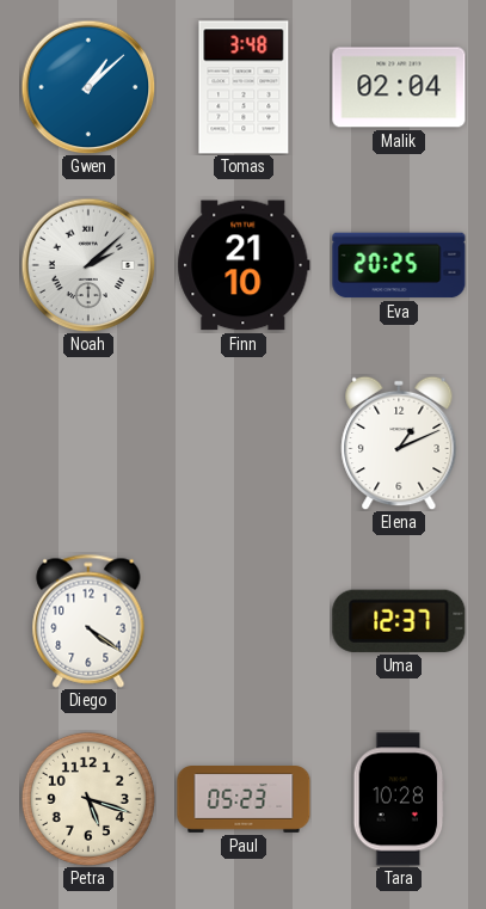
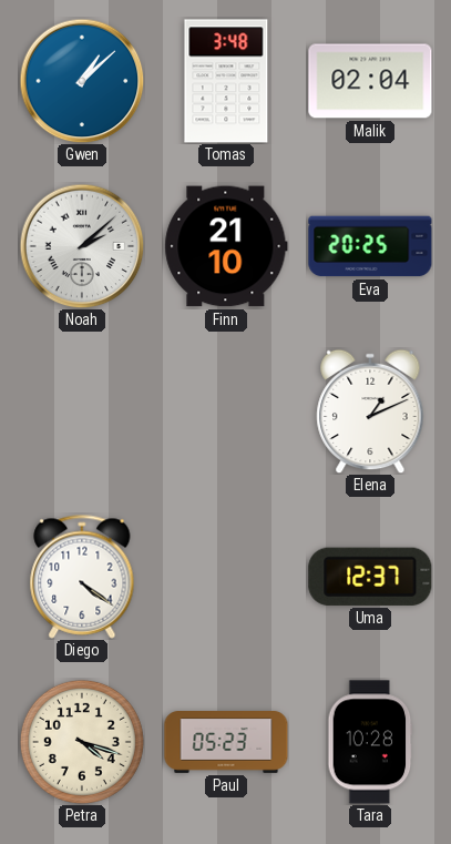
Petra: 5:18 -> 4:18 (82, 742)
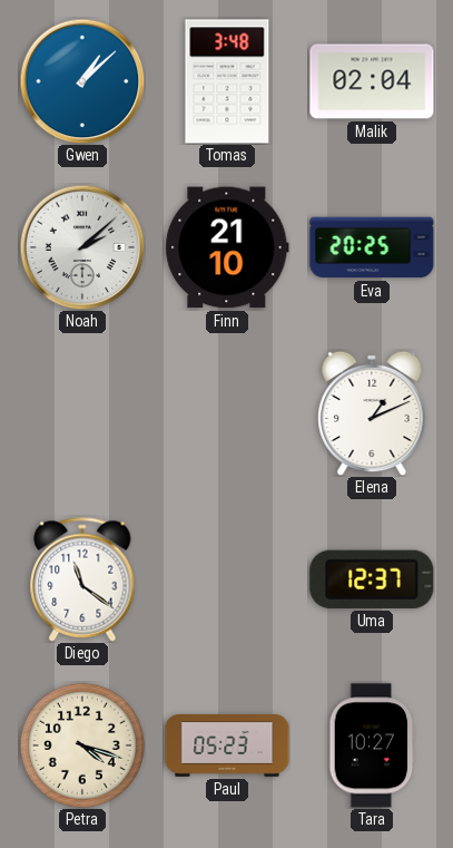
Diego: 4:21 -> 11:21 (82, 579)
Tara: 10:28 -> 10:27 (372, 745)
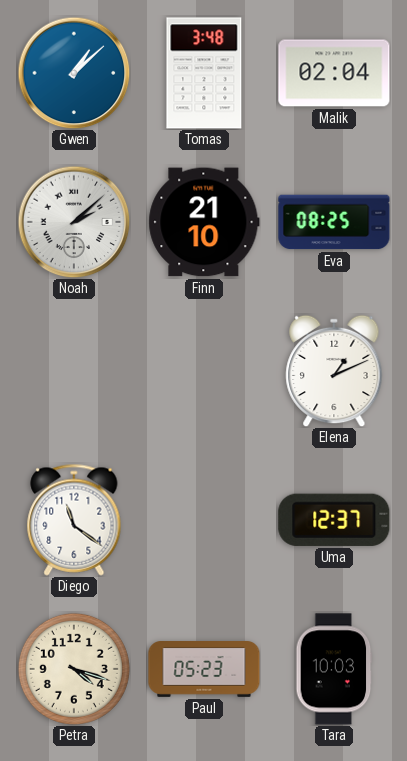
Eva: 20:25 -> 08:25 (334, 222)
Tara: 10:27 -> 10:03 (334, 669)
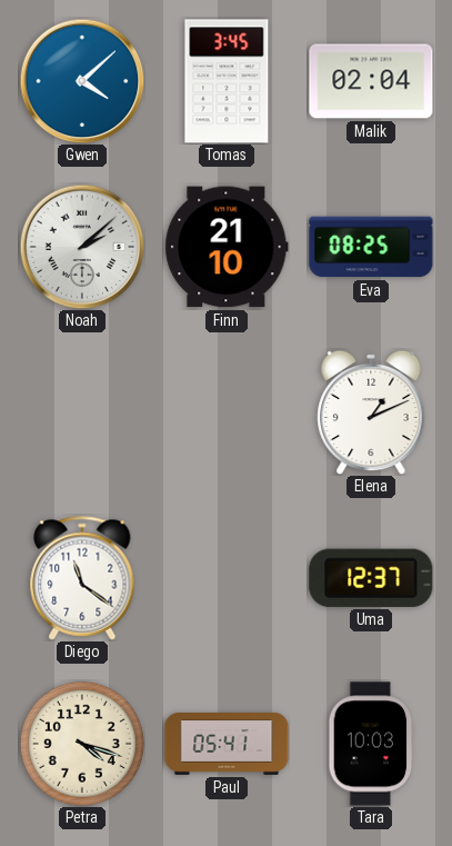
Gwen: 1:08 -> 4:08 (82, 81)
Tomas: 3:48 -> 3:45 (227, 81)
Paul: 05:23 -> 05:41 (227, 745)
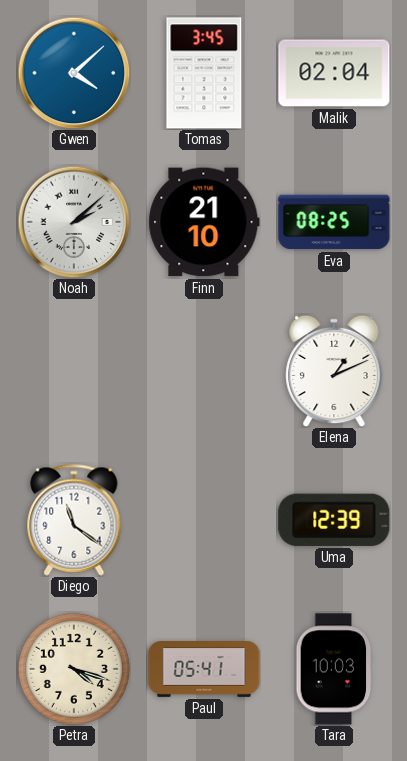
Uma: 12:37 -> 12:39 (334, 520)
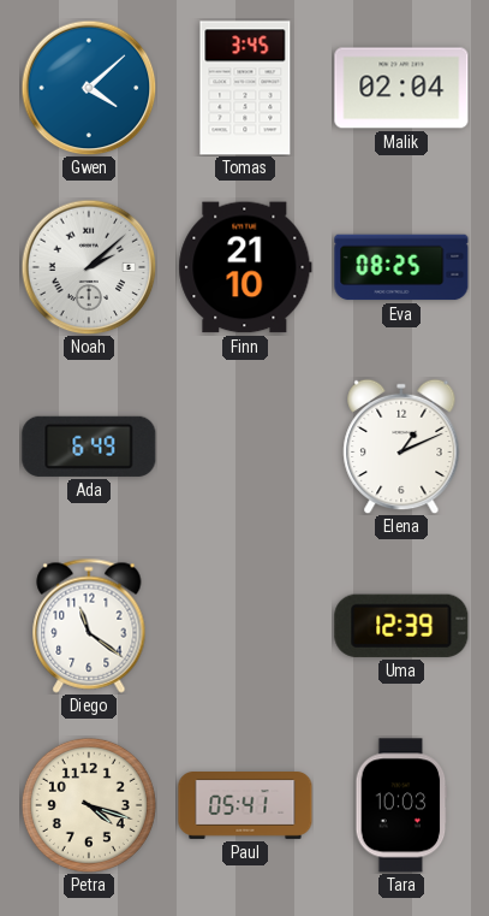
Ada: none -> 6:49 (89, 447)
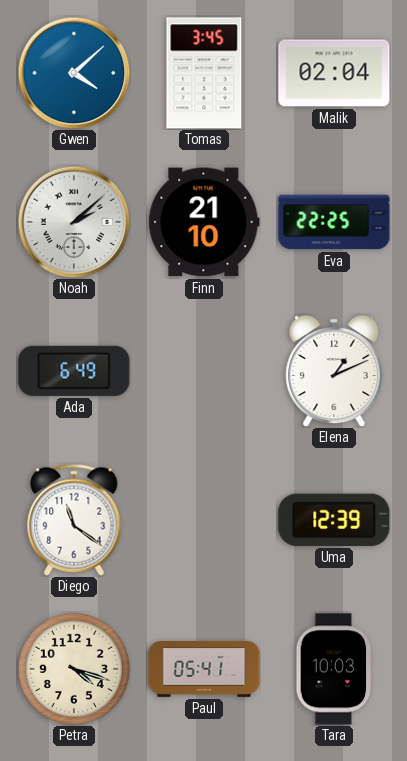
Eva: 08:25 -> 22:25 (334, 222)
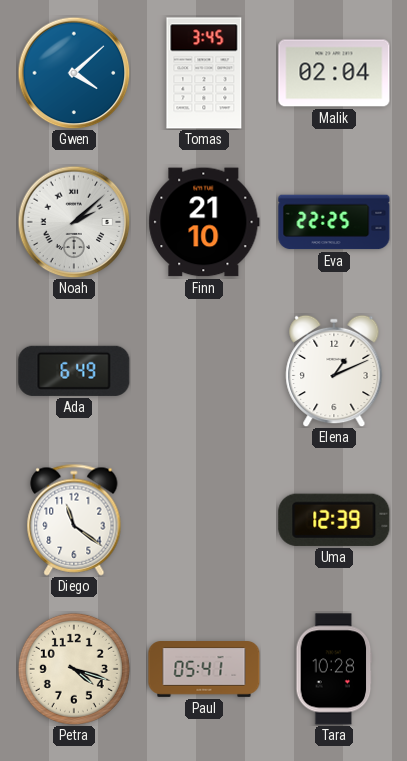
Tara: 10:03 -> 10:28 (334, 669)
